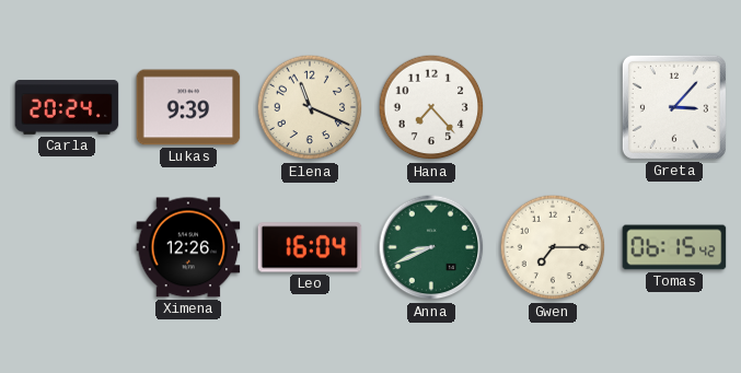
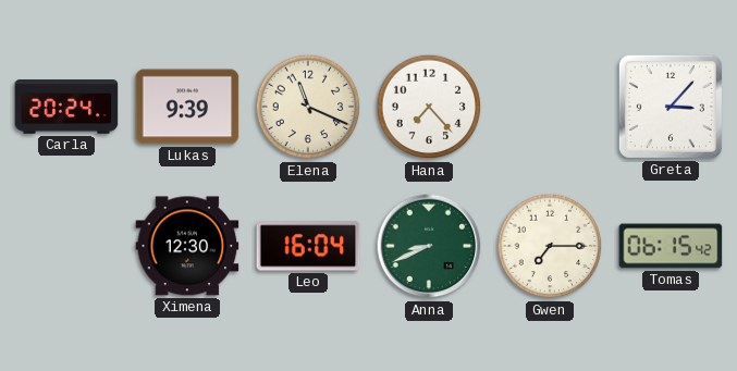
Ximena: 12:26 -> 12:30 (187, 246)
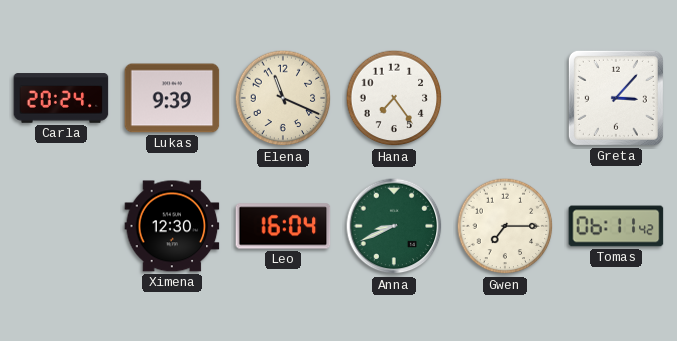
Hana: 7:23 -> 7:24 (394, 98)
Tomas: 06:15 -> 06:11 (616, 226)
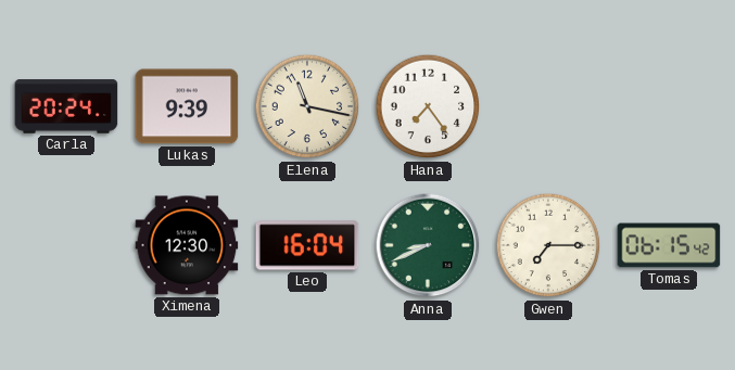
Elena: 11:19 -> 11:17 (307, 106)
Greta: 3:07 -> none (616, 98)
Tomas: 06:11 -> 06:15 (669, 245)
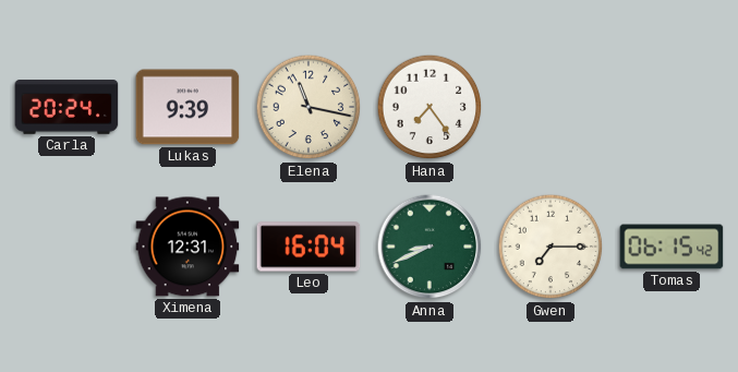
Ximena: 12:30 -> 12:31 (187, 247)
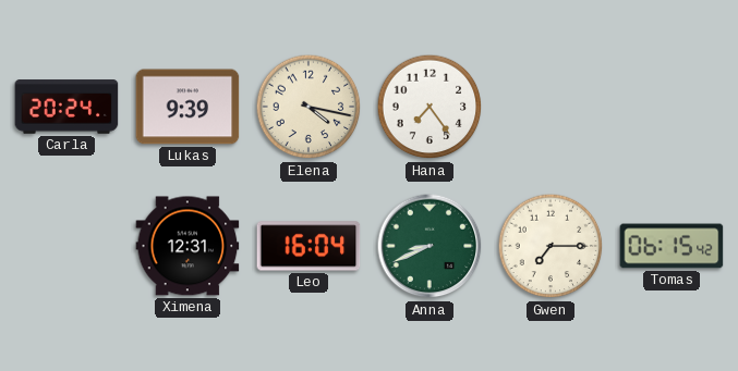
Elena: 11:17 -> 4:17 (308, 107)
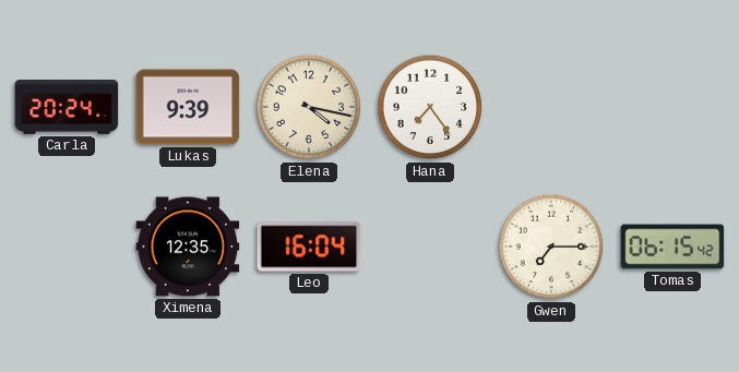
Ximena: 12:31 -> 12:35 (188, 247)
Anna: 8:41 -> none (430, 246)
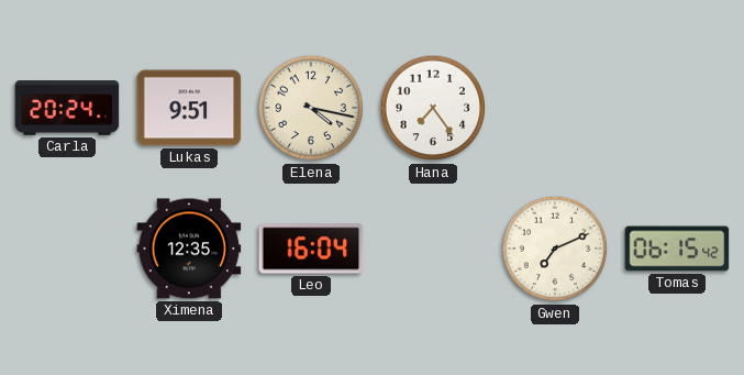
Lukas: 9:39 -> 9:51 (189, 108)
Gwen: 7:15 -> 7:11 (555, 249)
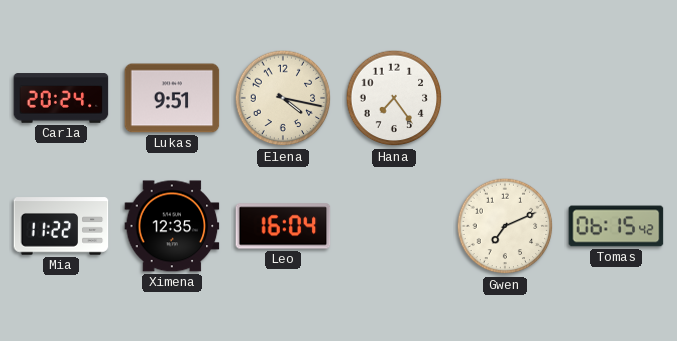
Mia: none -> 11:22 (61, 226)
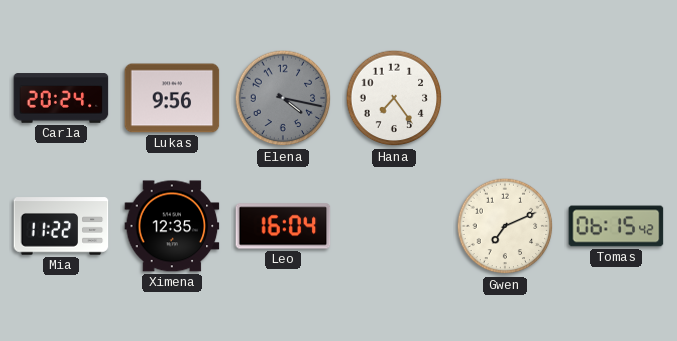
Lukas: 9:51 -> 9:56 (172, 98)
Elena dial: cream -> grey (283, 98)
